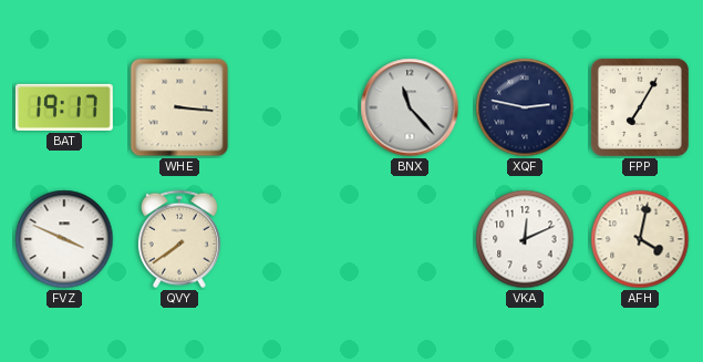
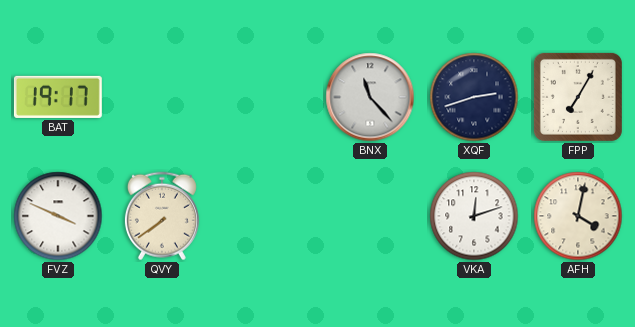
WHE: 3:16 -> none (179, 107)
XQF: 2:47 -> 2:42 (474, 97)
VKA: 12:11 -> 12:12 (474, 216)
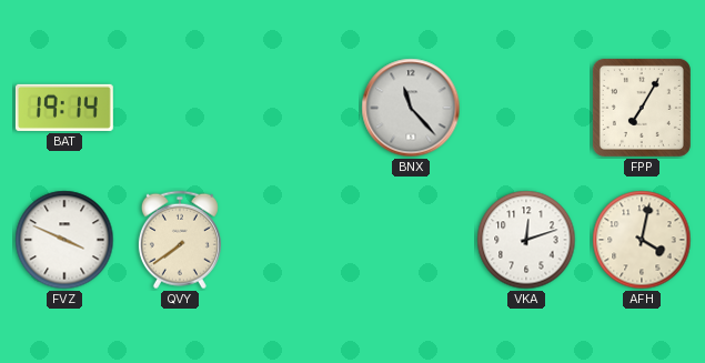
BAT: 19:17 -> 19:14 (64, 108)
XQF: 2:42 -> none (474, 97)
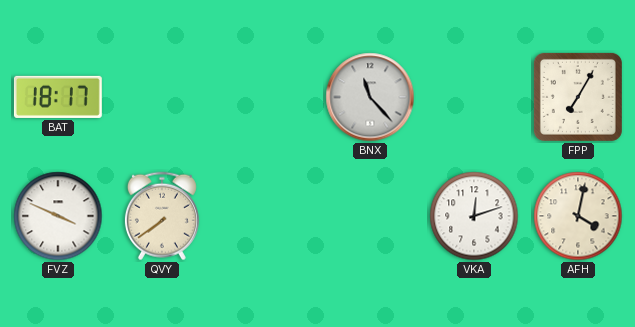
BAT: 19:14 -> 18:17 (58, 97)
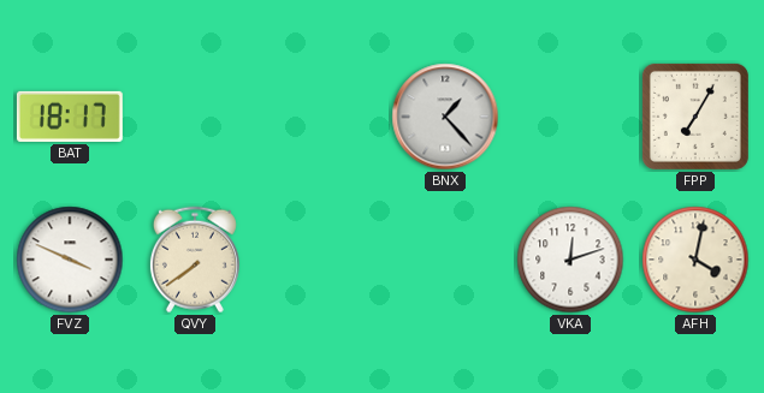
BNX: 11:23 -> 1:23 (445, 117)
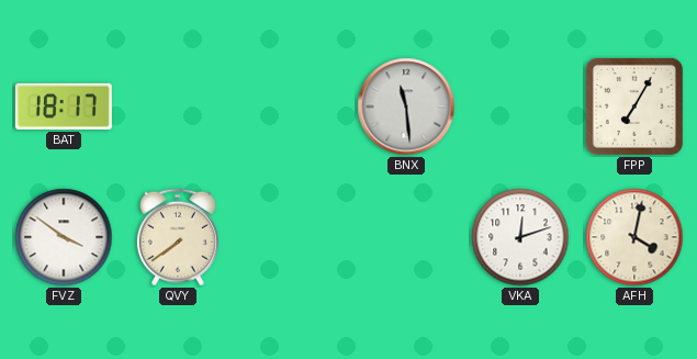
BNX: 1:23 -> 11:29 (406, 106)
FVZ: 3:49 -> 3:51 (64, 237)
